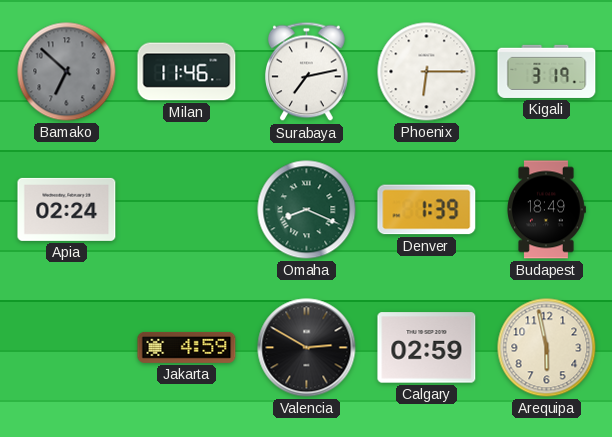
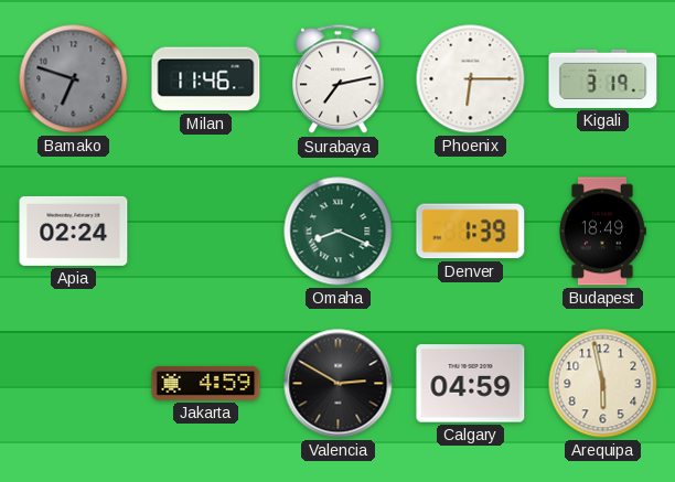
Bamako: 6:52 -> 6:48 (74, 79)
Calgary: 02:59 -> 04:59 (471, 384)
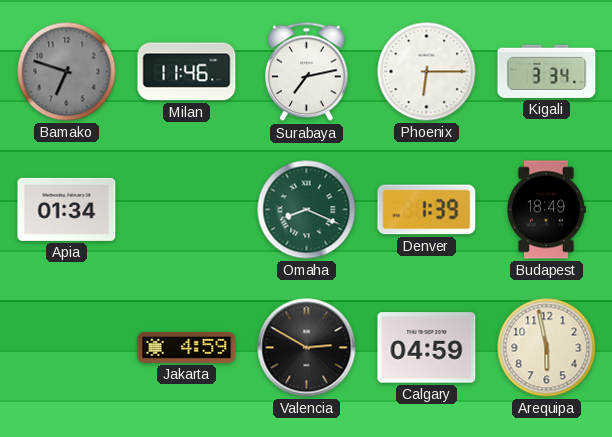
Kigali: 3:19 -> 3:34 (547, 71)
Apia: 02:24 -> 01:34 (67, 209)
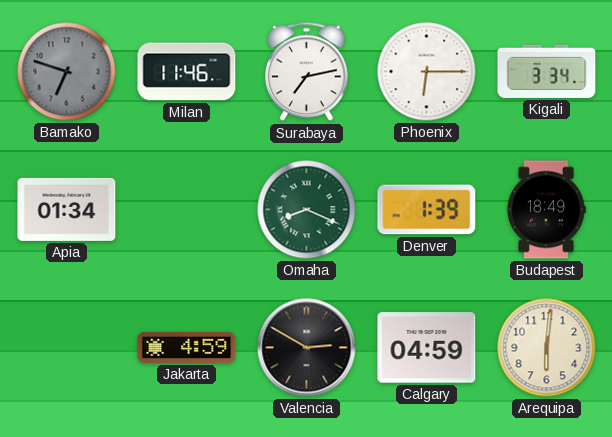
Arequipa: 5:58 -> 6:01 (547, 348)
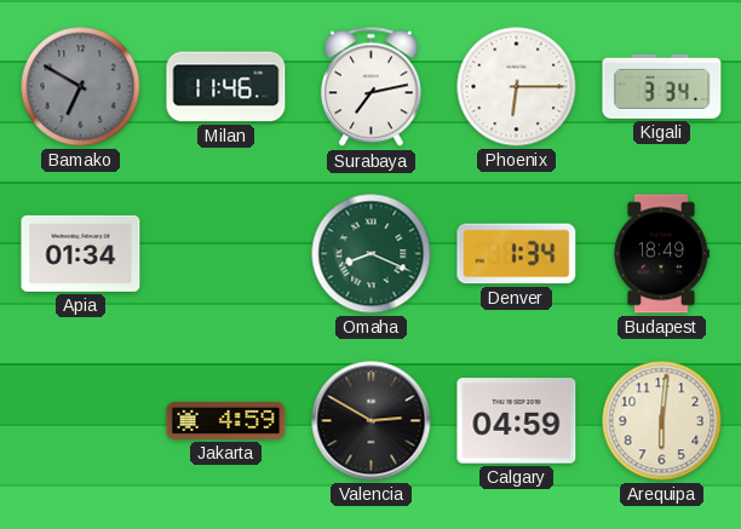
Bamako: 6:48 -> 6:50 (81, 87)
Denver: 1:39 -> 1:34 (517, 254)
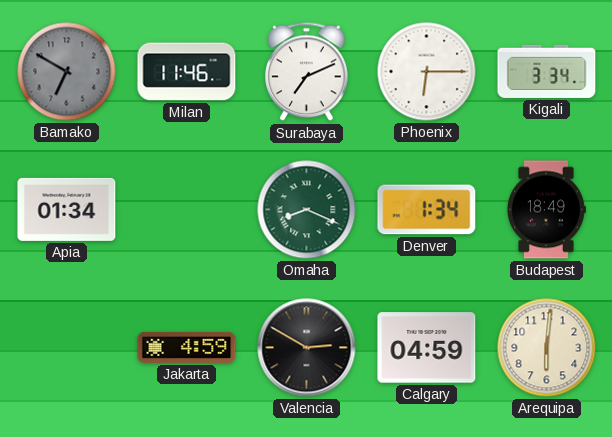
Surabaya: 7:13 -> 7:11 (307, 72)
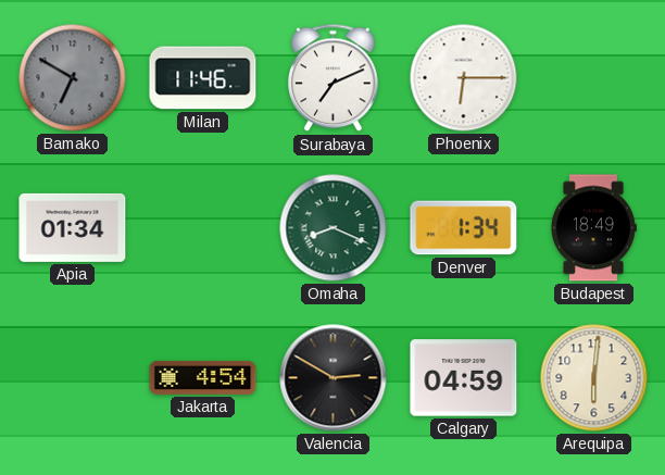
Kigali: 3:34 -> none (547, 71)
Jakarta: 4:59 -> 4:54 (203, 377)
